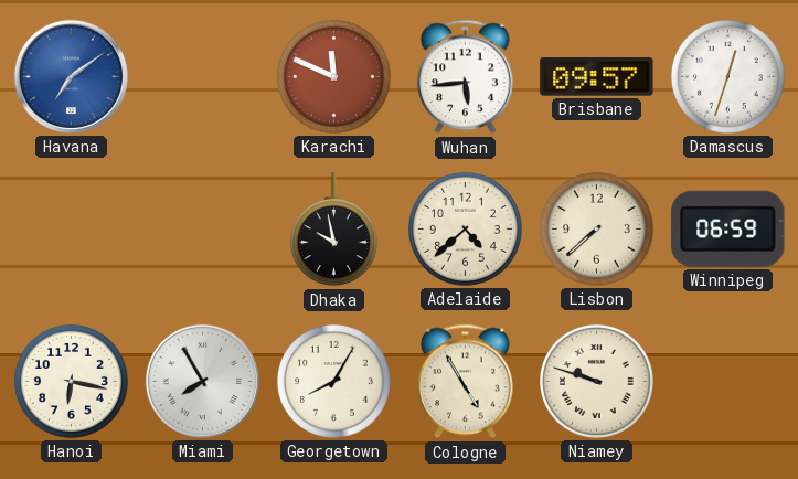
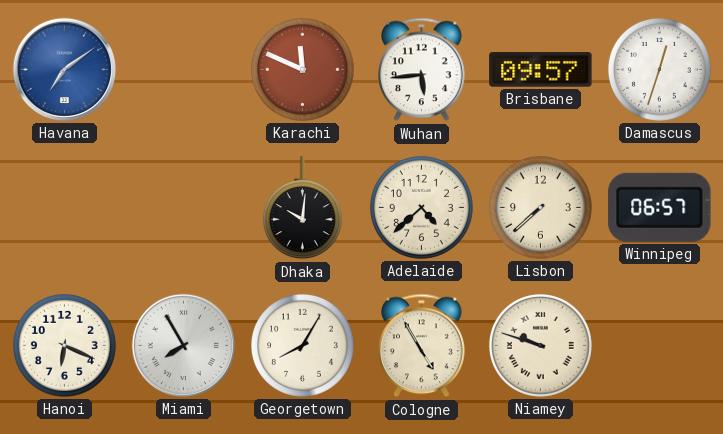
Dhaka: 9:58 -> 10:01 (302, 208)
Winnipeg: 06:59 -> 06:57 (660, 207)
Hanoi: 6:17 -> 6:19 (64, 345)
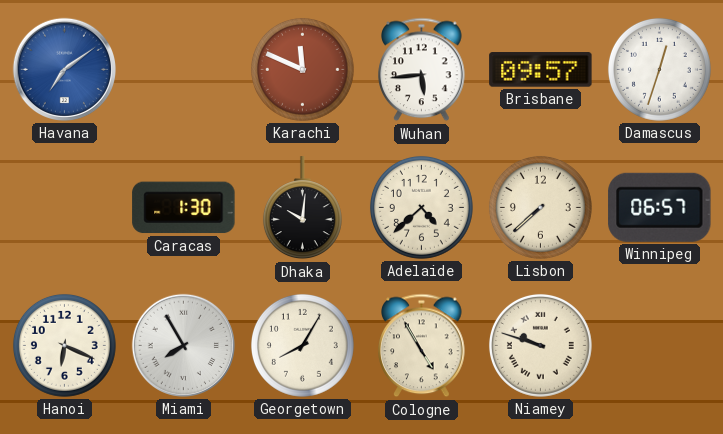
Caracas: none -> 1:30 (184, 208)
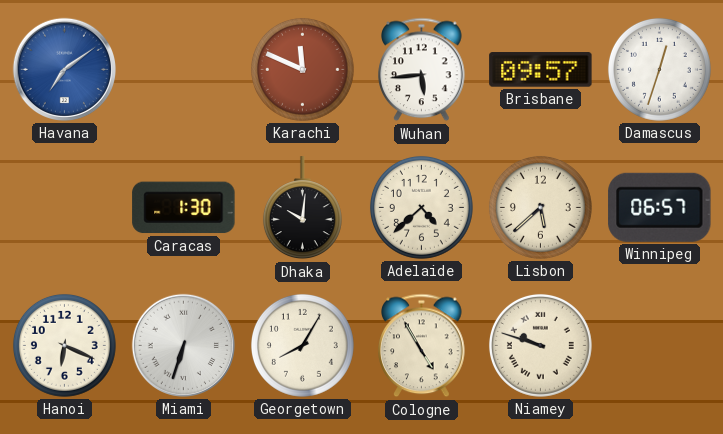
Lisbon: 7:38 -> 5:38 (540, 207)
Miami: 7:55 -> 6:33 (183, 345)
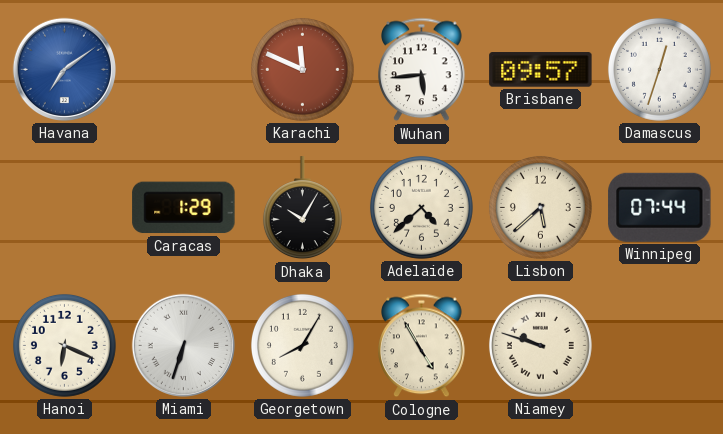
Caracas: 1:30 -> 1:29 (184, 208)
Dhaka: 10:01 -> 10:05 (302, 208)
Winnipeg: 06:57 -> 07:44 (660, 207)
